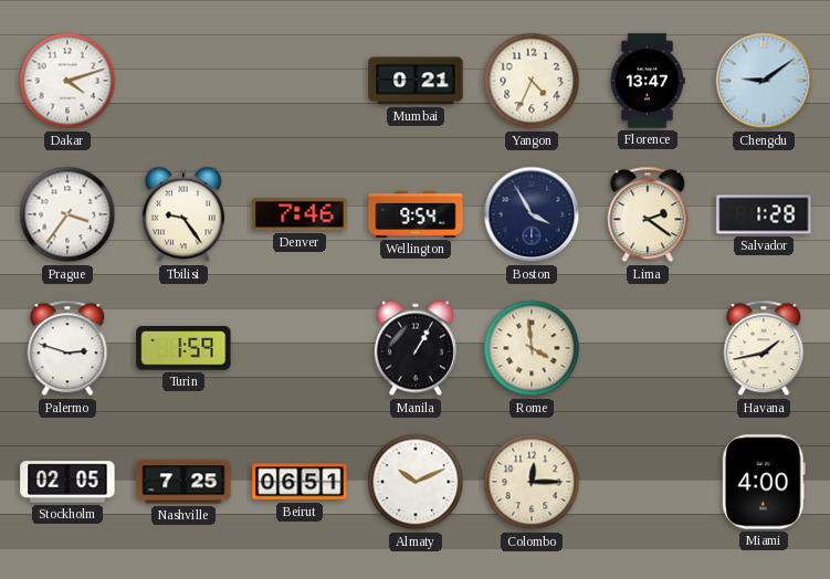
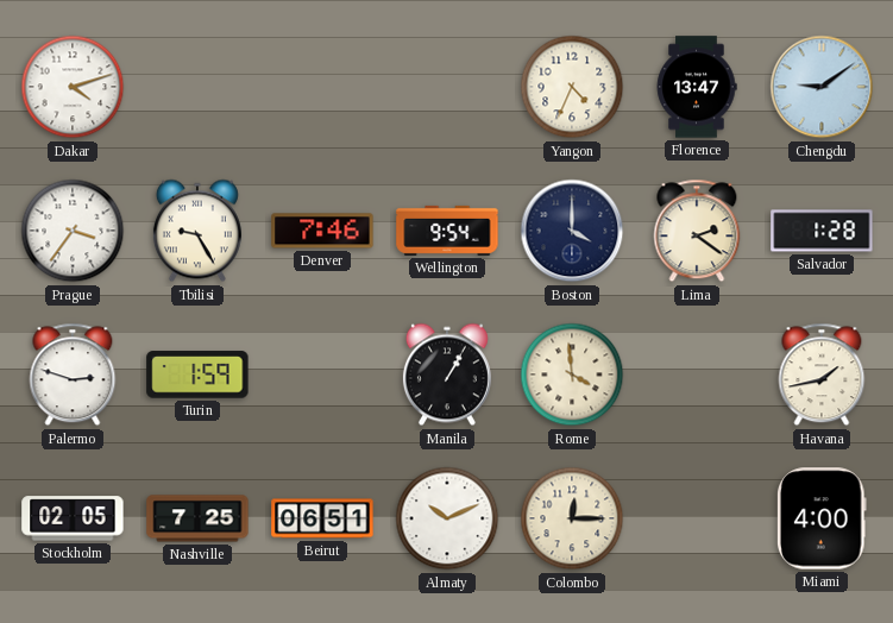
Mumbai: 0:21 -> none (416, 81)
Tbilisi: 9:24 -> 9:25 (197, 231)
Boston: 3:55 -> 4:00 (572, 231)
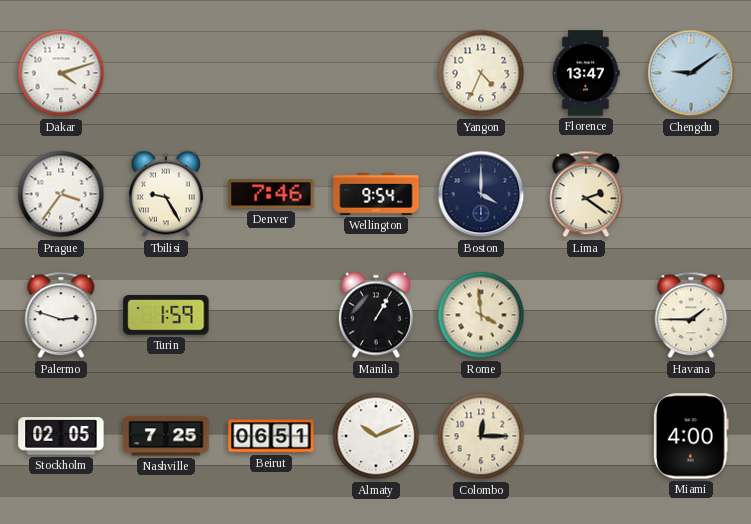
Salvador: 1:28 -> none (822, 231)
Havana: 1:43 -> 1:45 (691, 315)
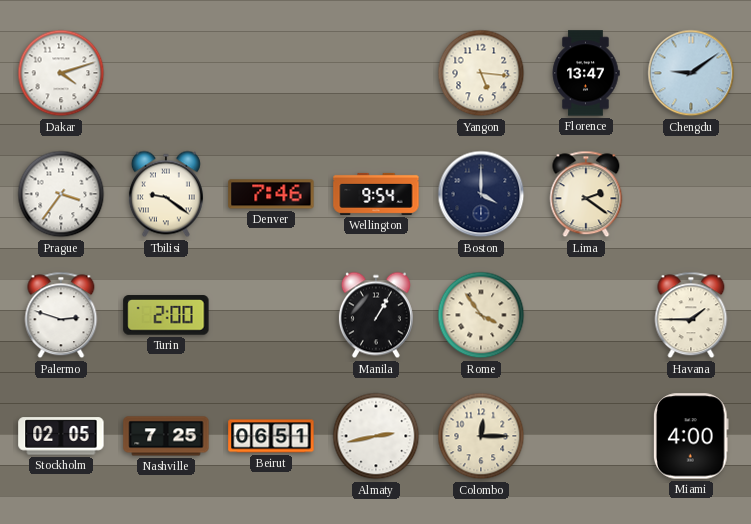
Yangon: 4:34 -> 5:16 (481, 73)
Tbilisi: 9:25 -> 9:21 (166, 194)
Turin: 1:59 -> 2:00 (166, 315)
Rome: 3:59 -> 3:54 (481, 315)
Almaty: 10:11 -> 2:43 (376, 436)
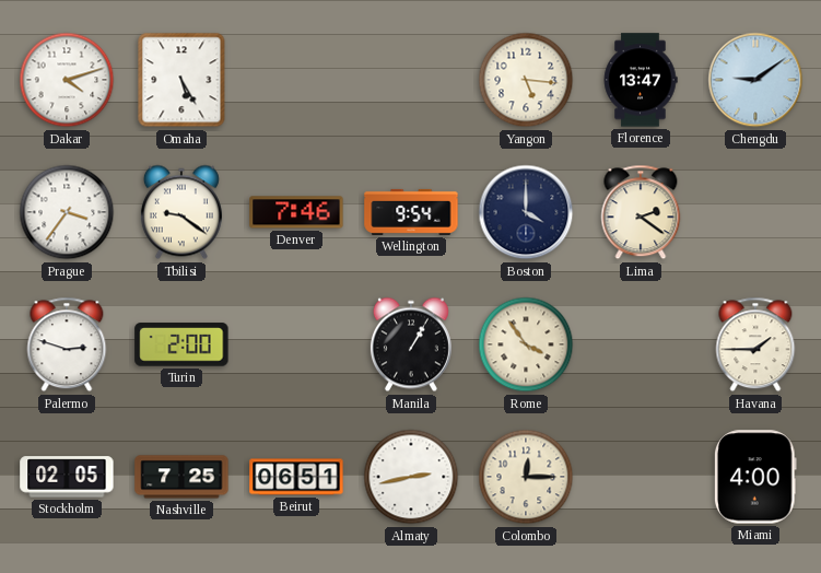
Omaha: none -> 5:25 (181, 80)
